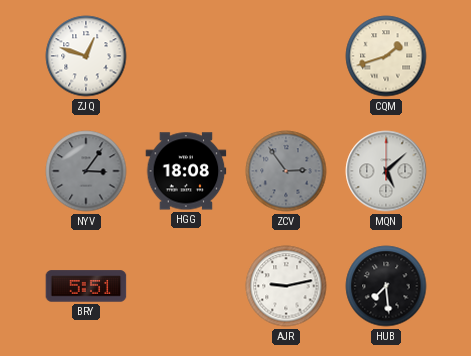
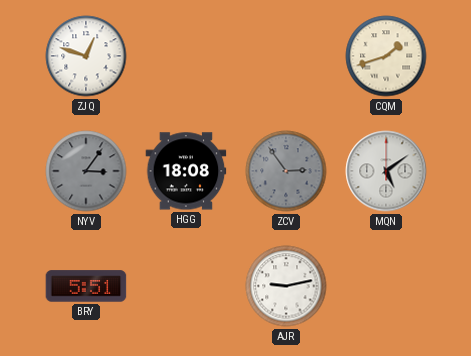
MQN: 5:08 -> 5:09 (386, 171)
HUB: 7:29 -> none (386, 286)
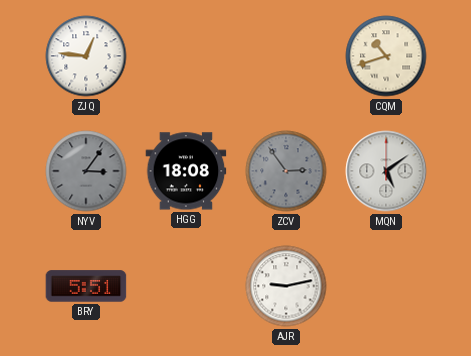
ZJQ: 12:48 -> 12:46 (86, 56)
CQM: 1:42 -> 10:42 (386, 56)
